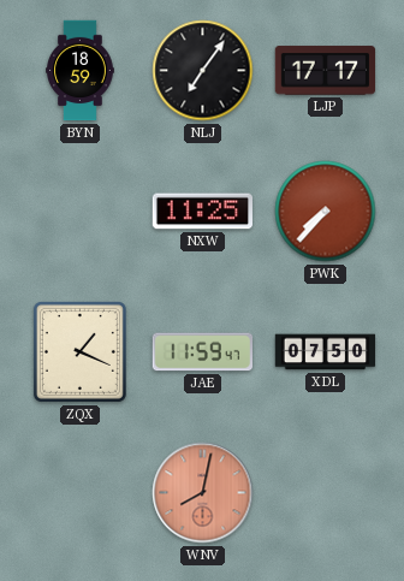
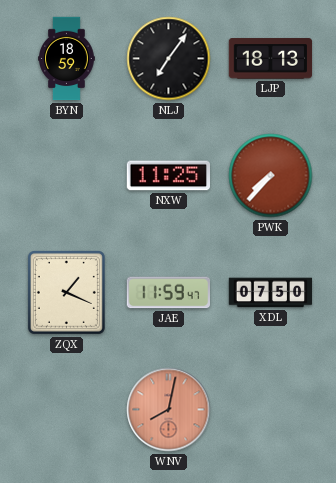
LJP: 17:17 -> 18:13 (271, 59)
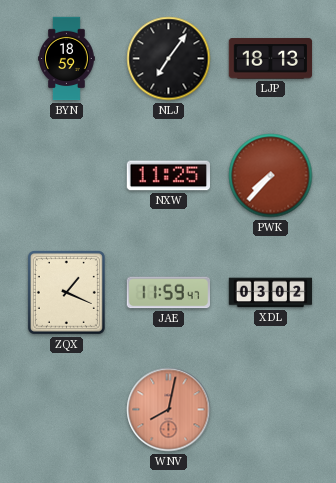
XDL: 07:50 -> 03:02 (271, 293)
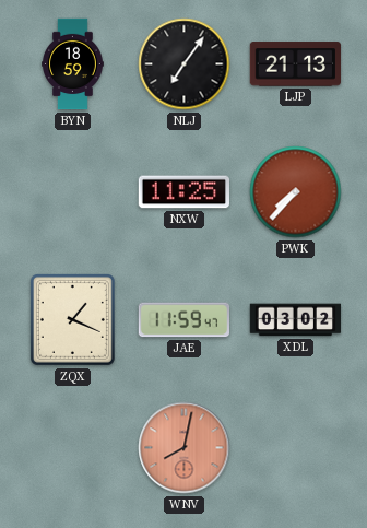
LJP: 18:13 -> 21:13 (296, 64)
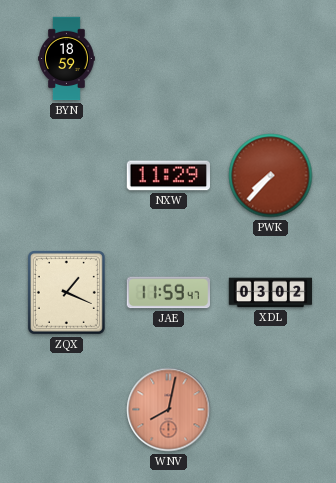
NLJ: 7:06 -> none (185, 64)
LJP: 21:13 -> none (296, 64)
NXW: 11:25 -> 11:29 (168, 176)
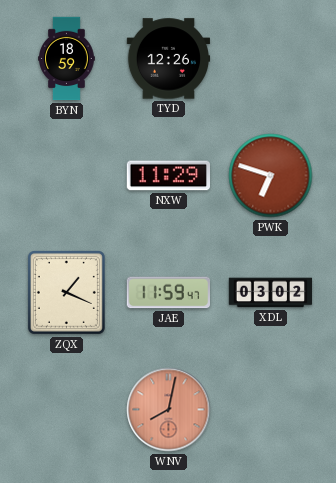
TYD: none -> 12:26 (169, 59)
PWK: 7:37 -> 6:48 (271, 176)
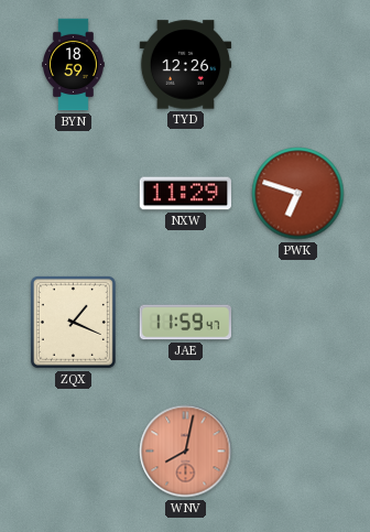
XDL: 03:02 -> none (271, 293)
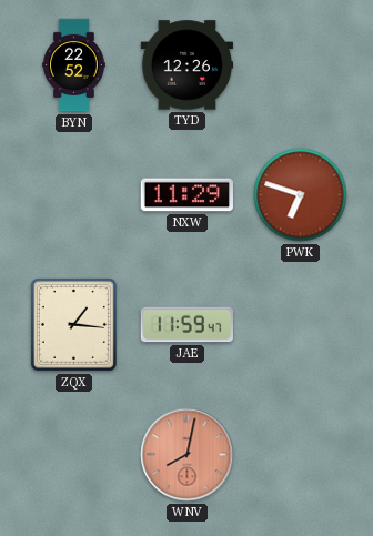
BYN: 18:59 -> 22:52 (74, 65)
ZQX: 1:19 -> 1:16 (73, 324)
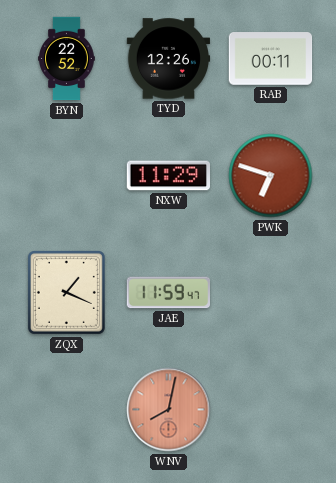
RAB: none -> 00:11 (271, 59)
ZQX: 1:16 -> 1:19 (66, 292)
